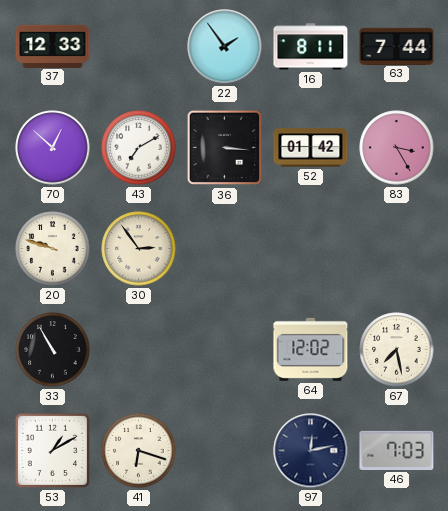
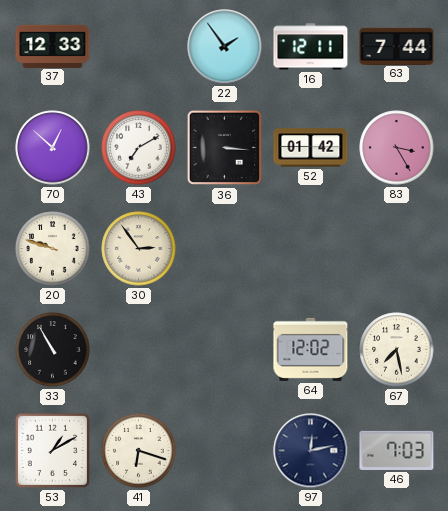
16: 8:11 -> 12:11 (311, 47)
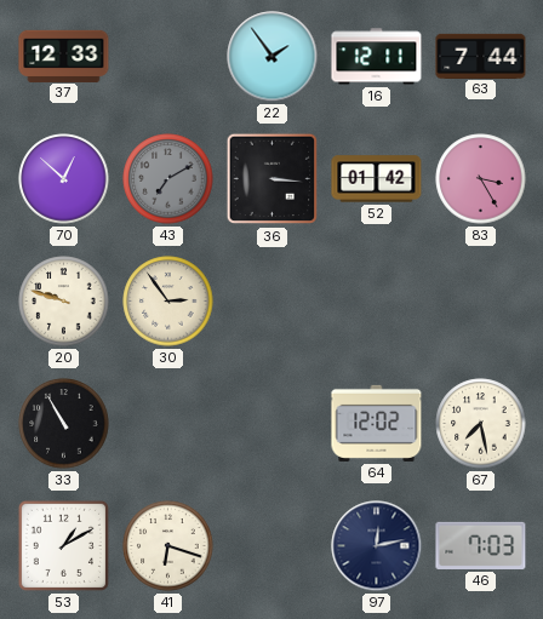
43 dial: white -> grey (168, 179)
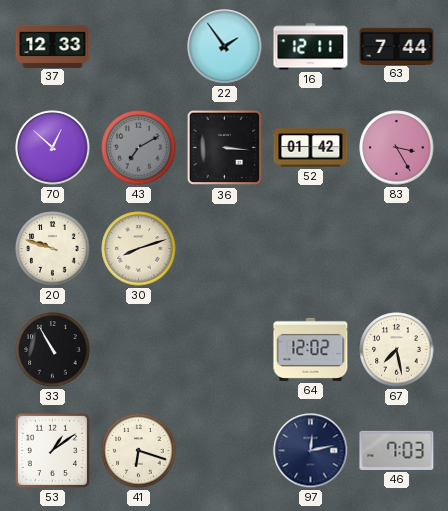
30: 2:54 -> 8:12 (139, 249)
53: 1:10 -> 1:09 (52, 450)
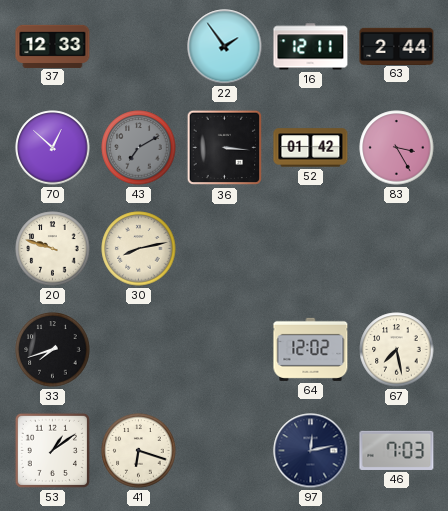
63: 7:44 -> 2:44 (397, 46)
30: 8:12 -> 8:13 (139, 249)
33: 10:55 -> 7:42 (53, 350)
